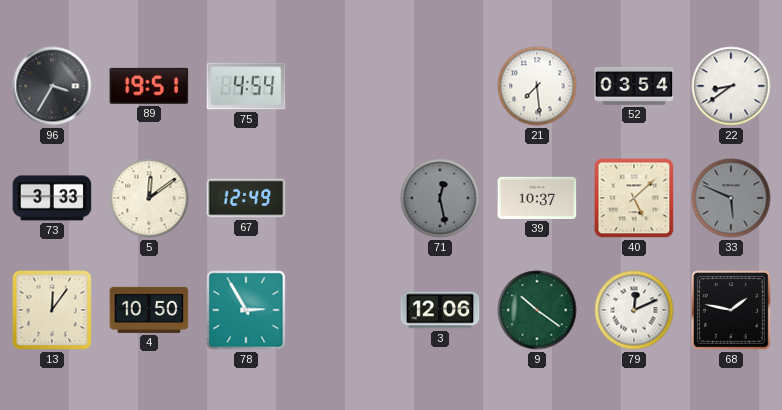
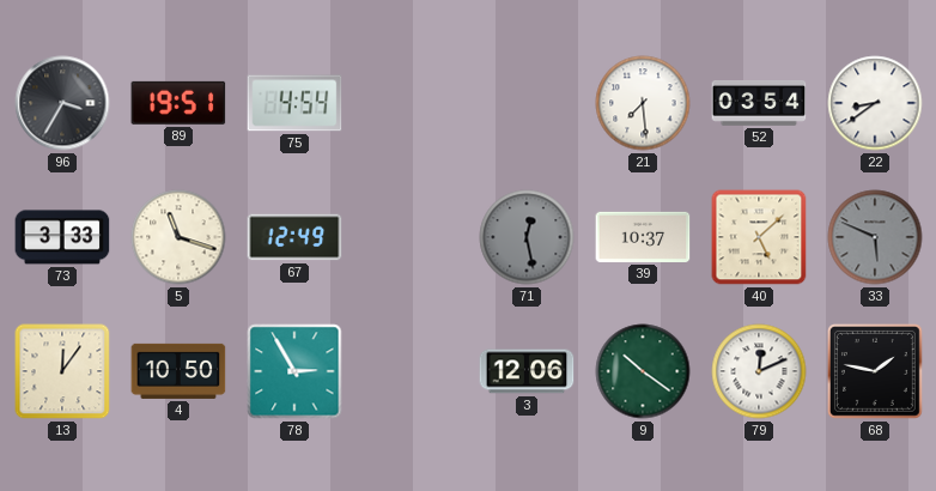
5: 12:09 -> 11:18 (178, 237)
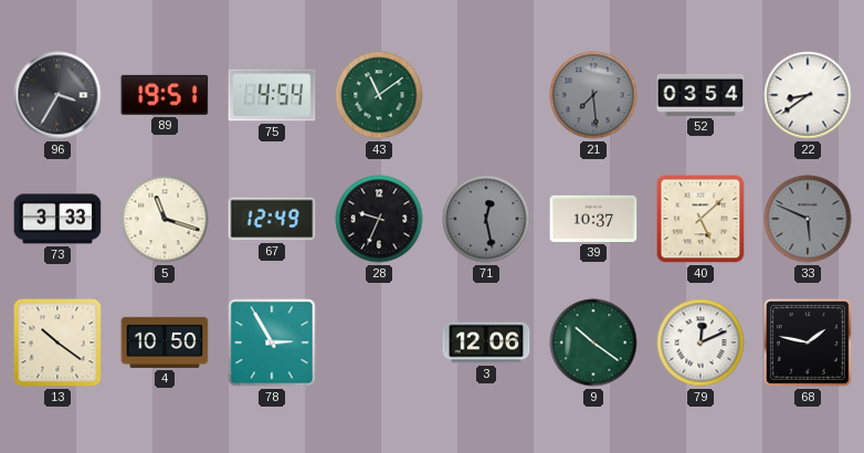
43: none -> 11:09 (379, 95)
21 dial: white -> grey (593, 95)
28: none -> 9:34 (379, 219)
13: 12:06 -> 10:21 (57, 343)
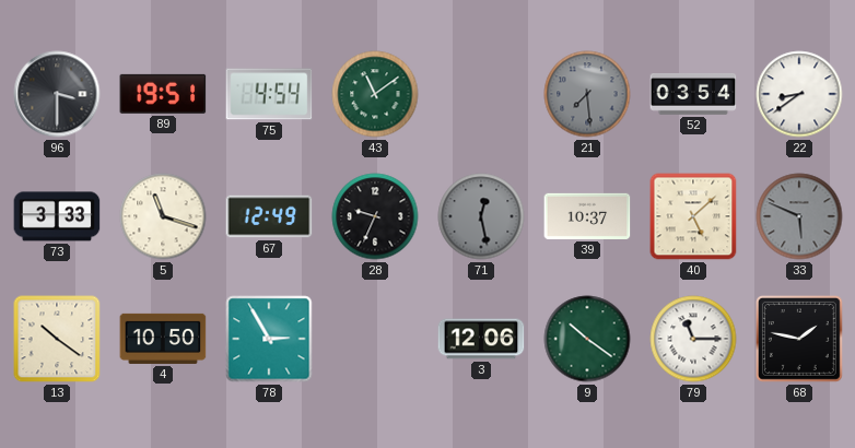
96: 3:35 -> 3:30 (57, 94)
79: 12:11 -> 11:15 (693, 339)
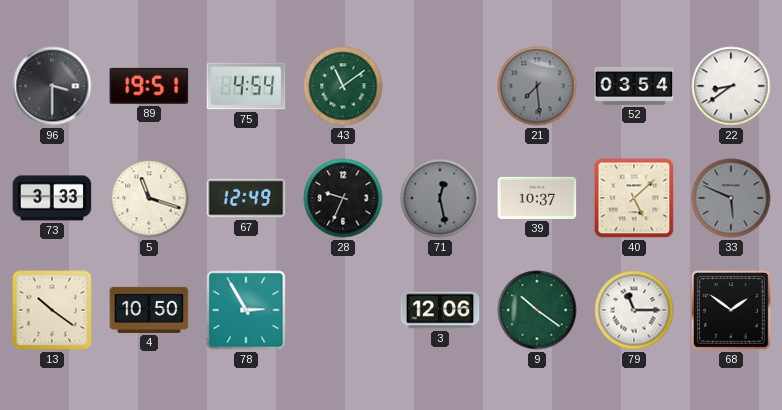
68: 1:47 -> 1:51 (732, 311)
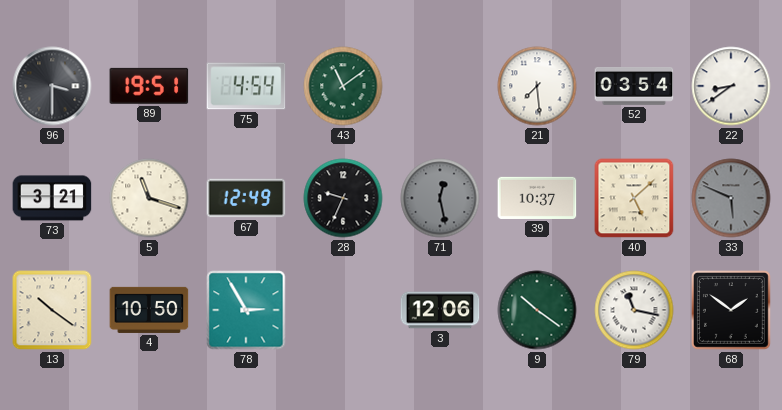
21 dial: grey -> white (537, 86)
73: 3:33 -> 3:21 (52, 198)
79: 11:15 -> 11:17 (634, 310)
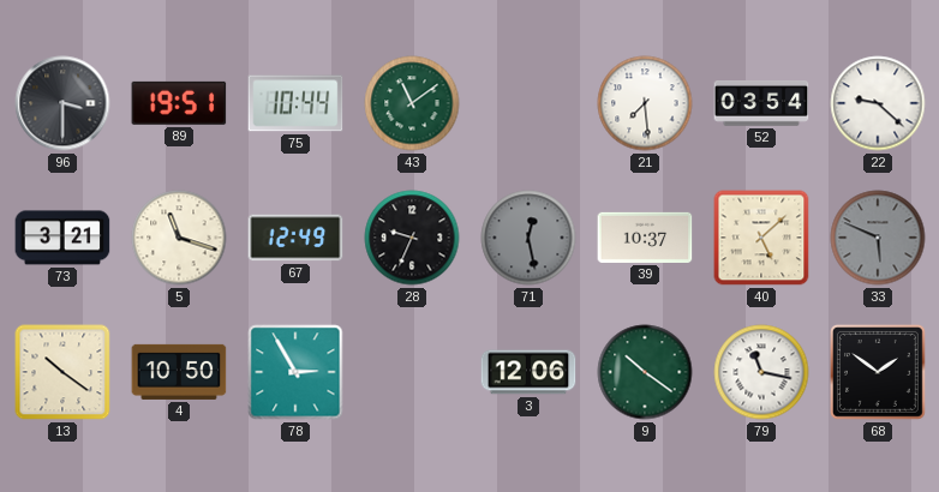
75: 4:54 -> 10:44 (295, 103)
22: 8:39 -> 9:22 (878, 103)
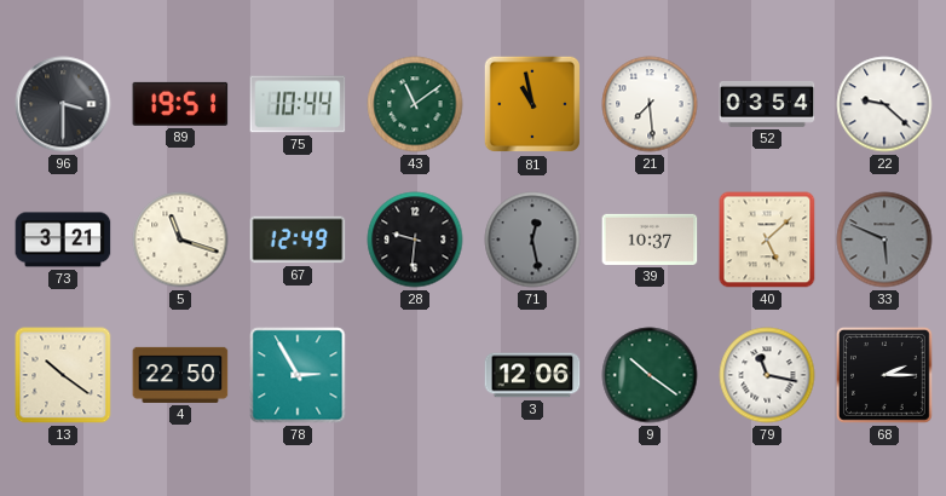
81: none -> 10:58 (532, 104)
28: 9:34 -> 9:31 (415, 240)
4: 10:50 -> 22:50 (180, 375)
68: 1:51 -> 2:15 (886, 376)
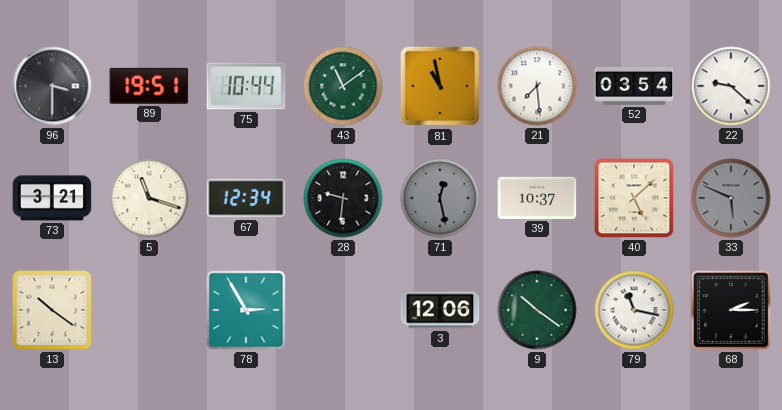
67: 12:49 -> 12:34 (246, 198)
4: 22:50 -> none (180, 375)
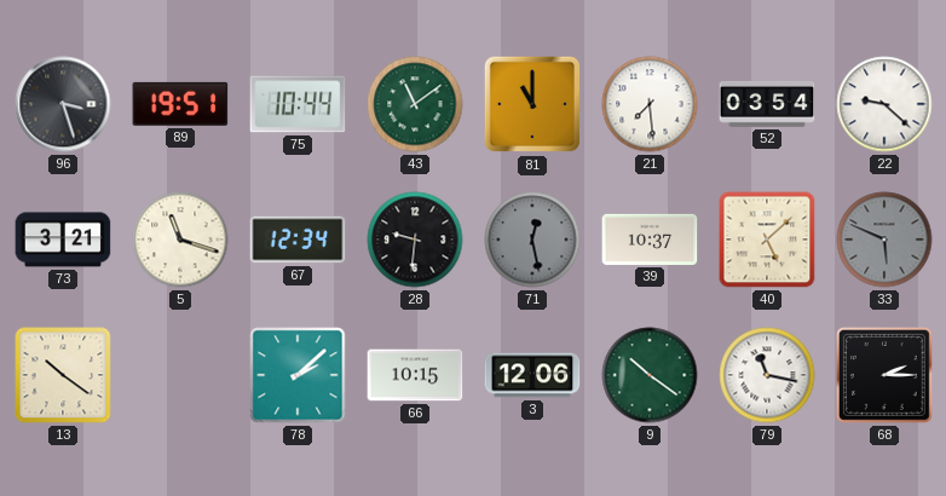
96: 3:30 -> 3:27 (63, 104)
81: 10:58 -> 11:00 (532, 104)
78: 2:55 -> 2:08 (298, 375)
66: none -> 10:15 (415, 375)
